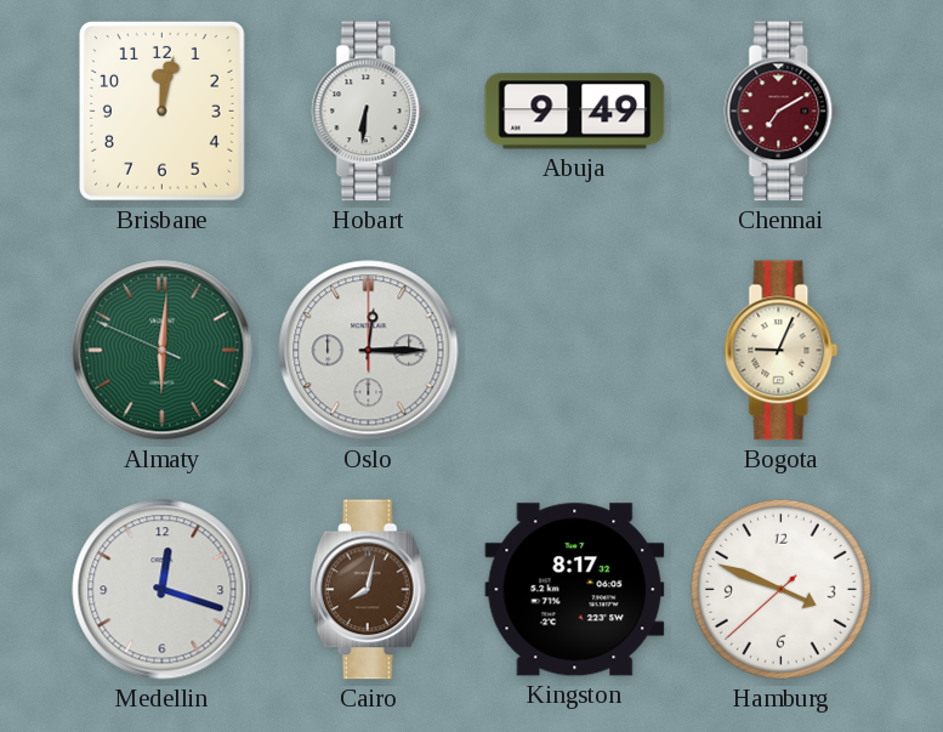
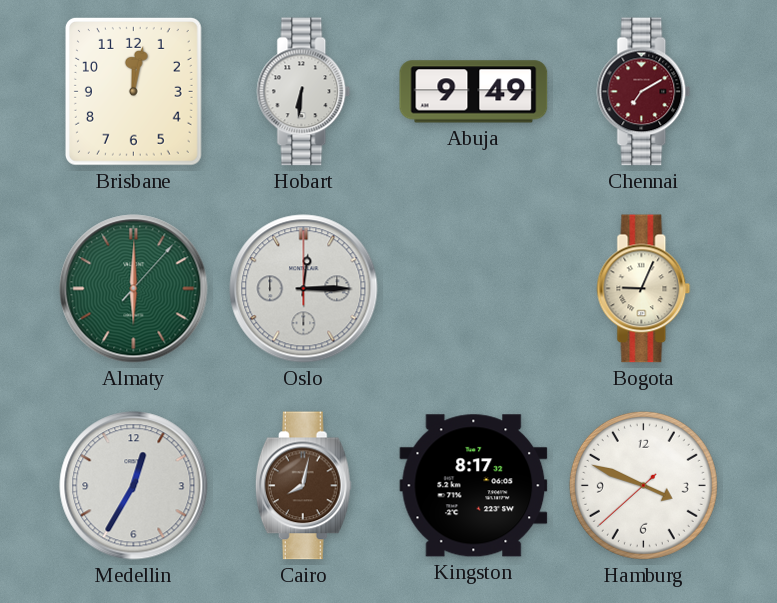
Almaty: 6:00:49 -> 6:00:07 (134, 289)
Medellin: 12:18 -> 12:35 (134, 486)
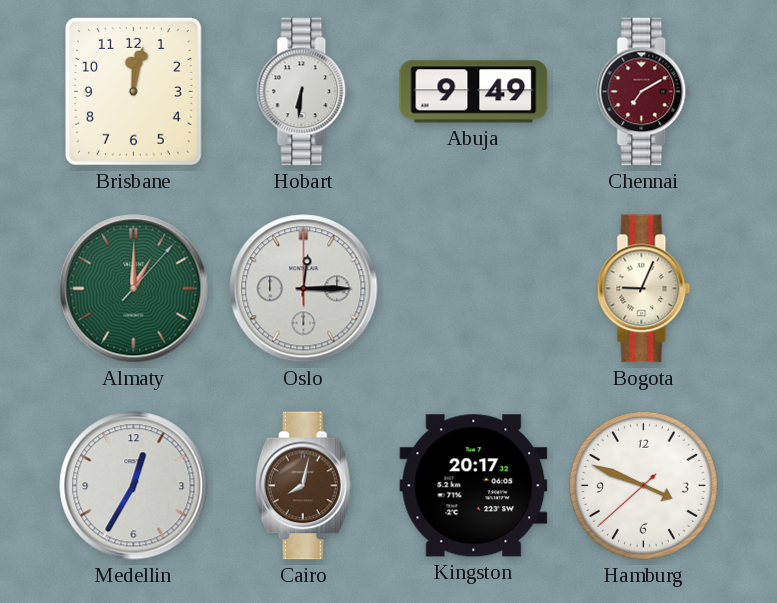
Almaty: 6:00 -> 1:00 (134, 289)
Kingston: 8:17 -> 20:17 (474, 486)
